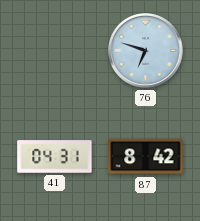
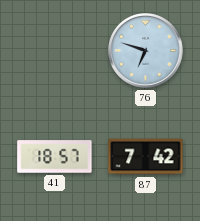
41: 04:31 -> 18:57 (55, 157)
87: 8:42 -> 7:42 (146, 157)
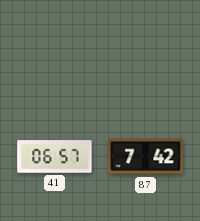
76: 6:48 -> none (146, 51)
41: 18:57 -> 06:57 (55, 157)
